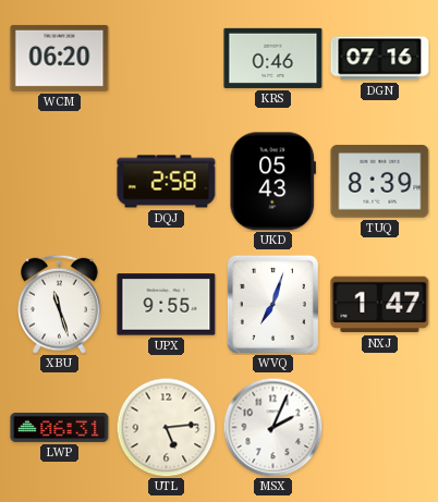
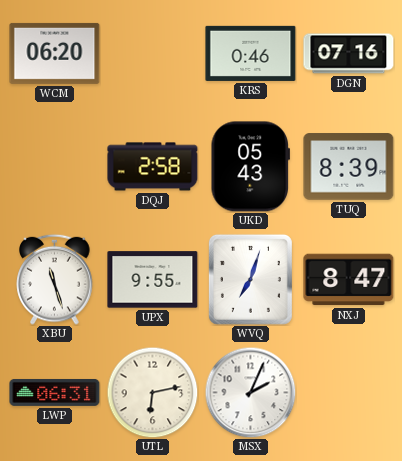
NXJ: 1:47 -> 8:47 (349, 280)
UTL: 5:14 -> 6:13 (152, 392)
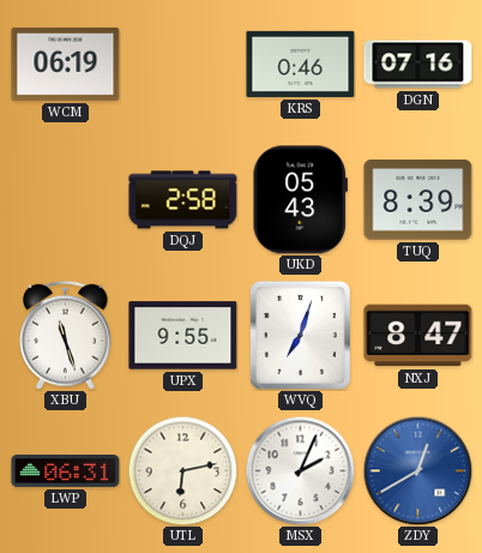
WCM: 06:20 -> 06:19 (66, 64)
ZDY: none -> 12:40 (417, 470)
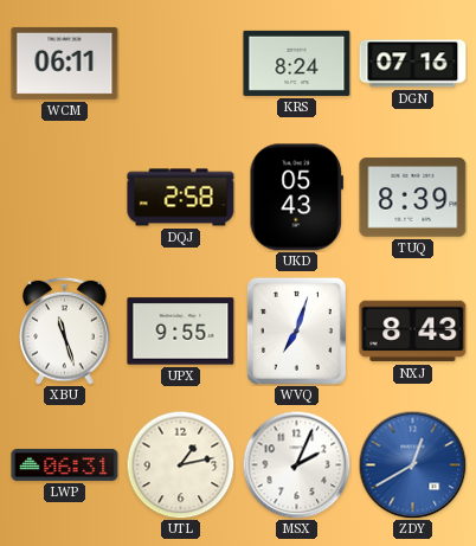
WCM: 06:19 -> 06:11 (65, 63)
KRS: 0:46 -> 8:24 (297, 63)
NXJ: 8:47 -> 8:43 (413, 332)
UTL: 6:13 -> 1:13 (180, 464)
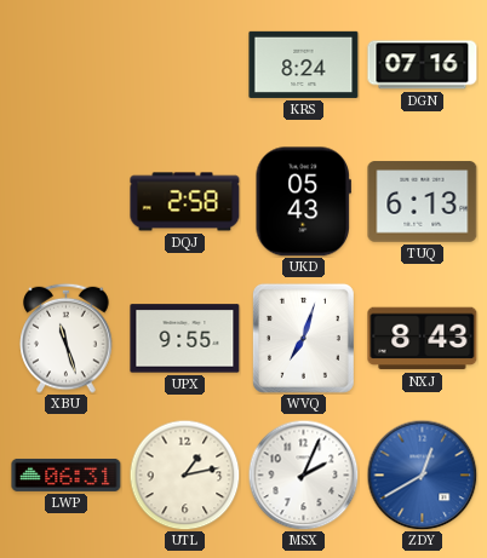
WCM: 06:11 -> none (65, 63)
TUQ: 8:39 -> 6:13 (423, 202)
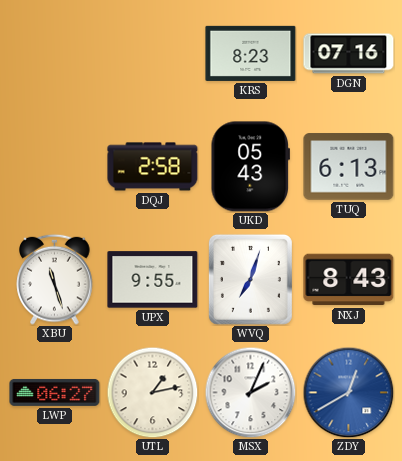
KRS: 8:24 -> 8:23 (251, 53)
LWP: 06:31 -> 06:27 (55, 392)
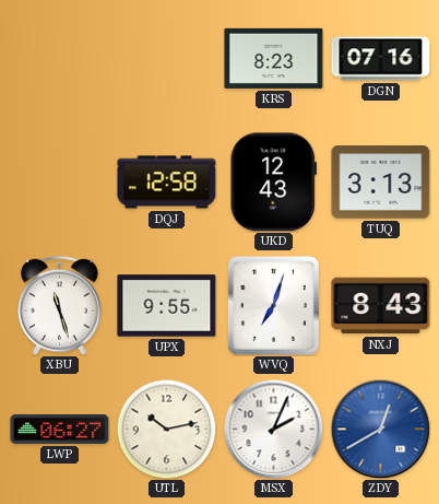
DQJ: 2:58 -> 12:58 (167, 183)
UKD: 05:43 -> 12:43 (273, 183)
TUQ: 6:13 -> 3:13 (381, 183)
UTL: 1:13 -> 10:13 (166, 429)
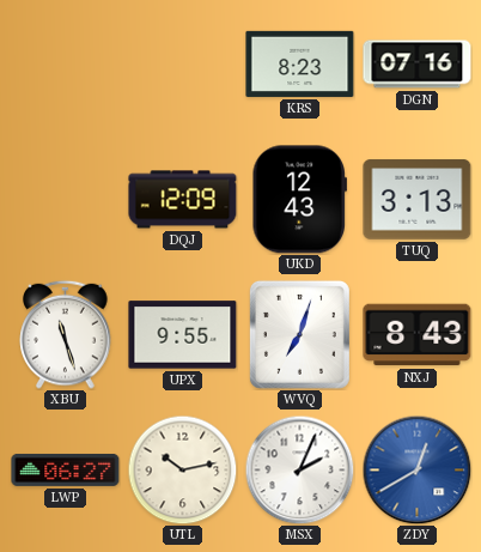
DQJ: 12:58 -> 12:09 (183, 200)
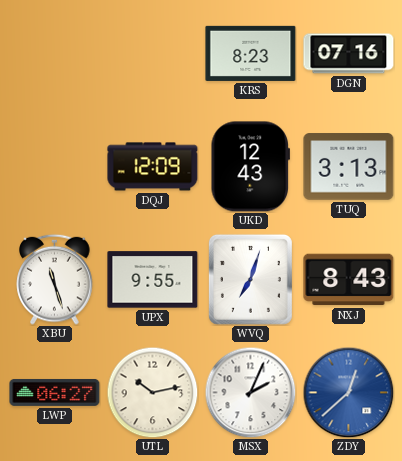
ZDY: 12:40 -> 12:38 (348, 392)
